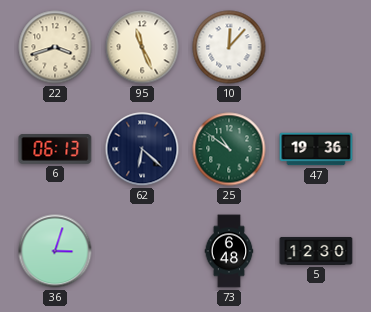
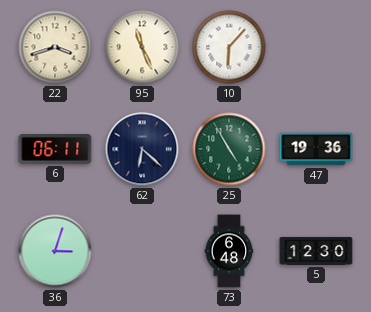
10: 12:07 -> 6:07 (229, 47)
6: 06:13 -> 06:11 (55, 149)
25: 10:51 -> 4:55 (229, 149)
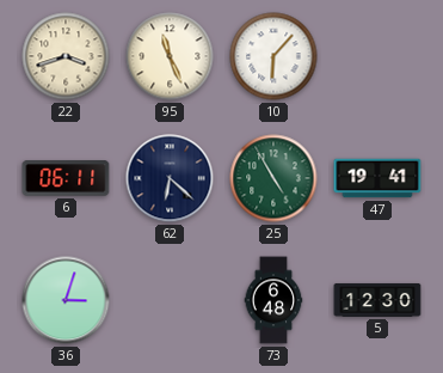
47: 19:36 -> 19:41 (377, 178)
